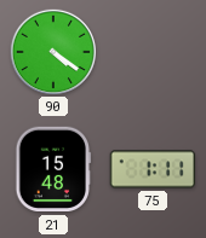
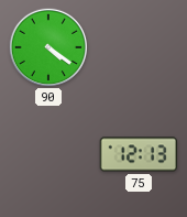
21: 15:48 -> none (53, 169)
75: 1:11 -> 12:13 (139, 154)
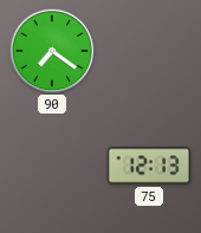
90: 4:21 -> 7:21 (51, 50)
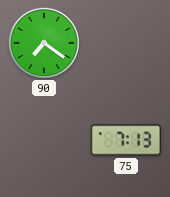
75: 12:13 -> 7:13 (126, 140)
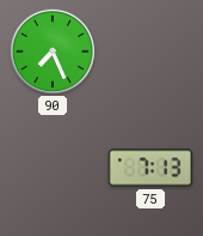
90: 7:21 -> 7:26 (51, 50)
